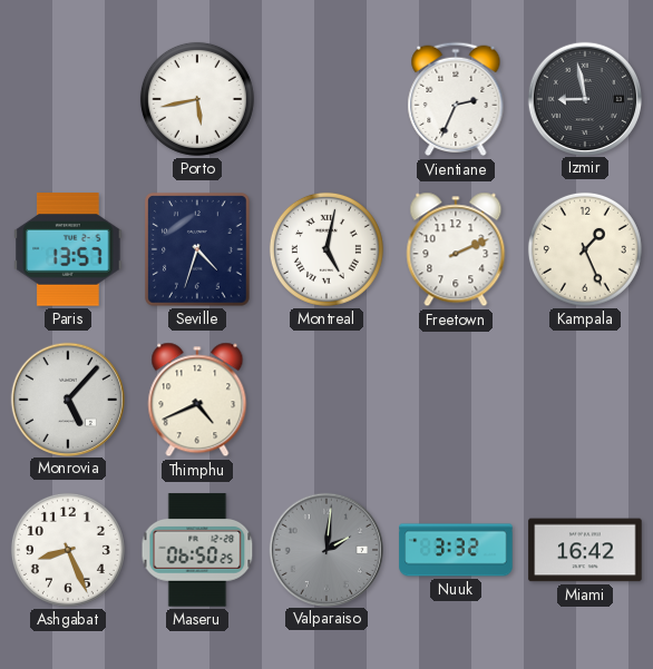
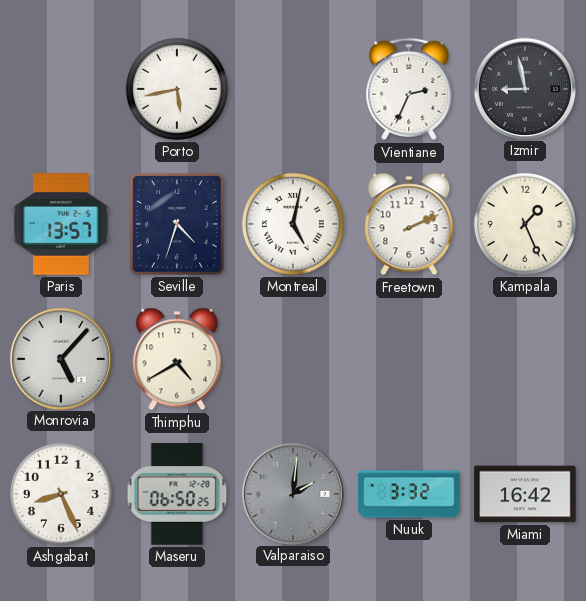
Thimphu: 4:41 -> 4:40 (177, 359)
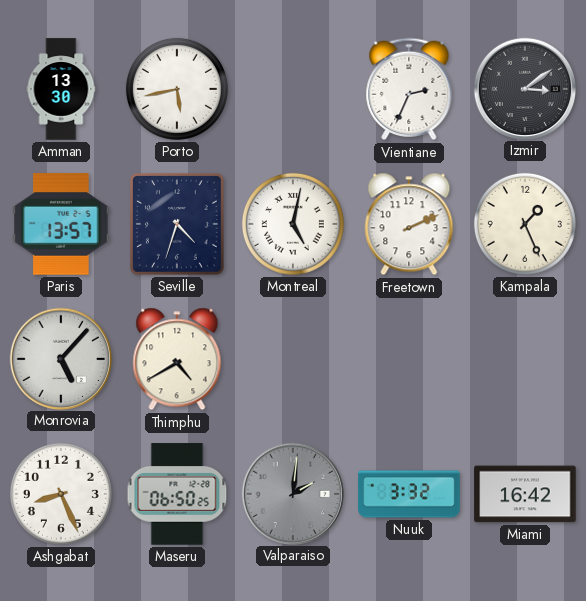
Amman: none -> 13:30 (61, 89)
Izmir: 8:58 -> 3:09 (524, 88)
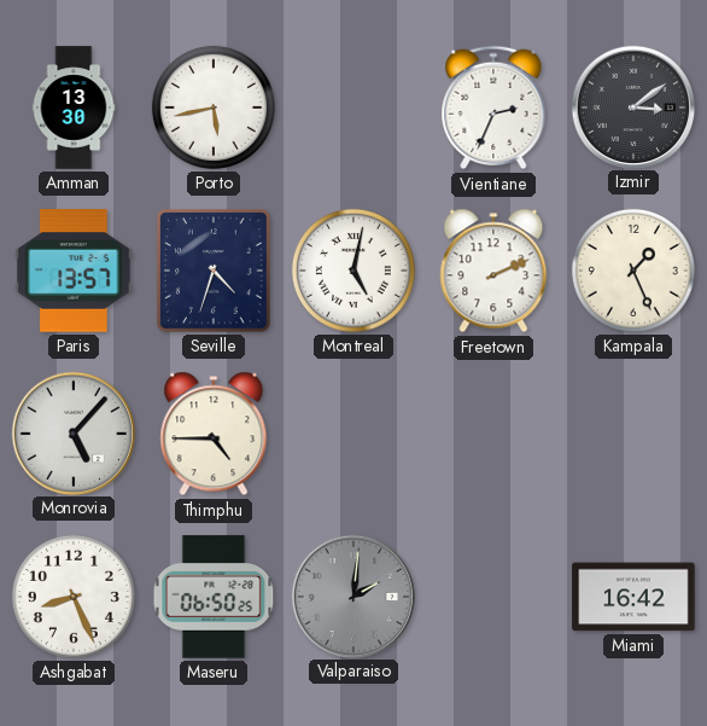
Thimphu: 4:40 -> 4:45 (214, 434)
Nuuk: 3:32 -> none (409, 494)
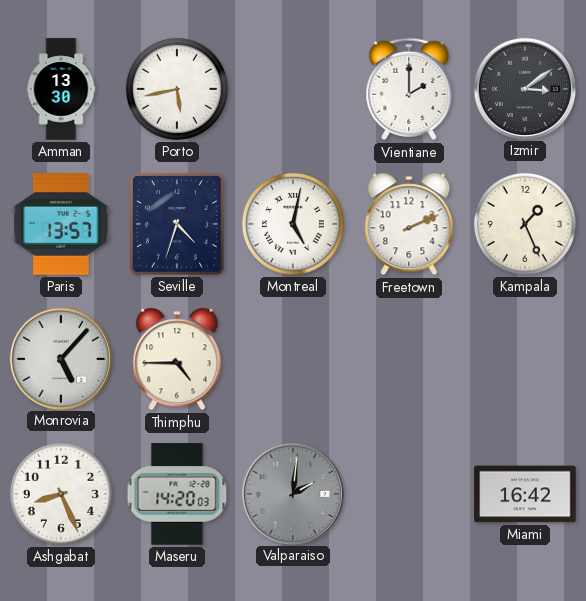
Vientiane: 2:34 -> 2:00 (409, 89)
Maseru: 06:50 -> 14:20 (177, 494)
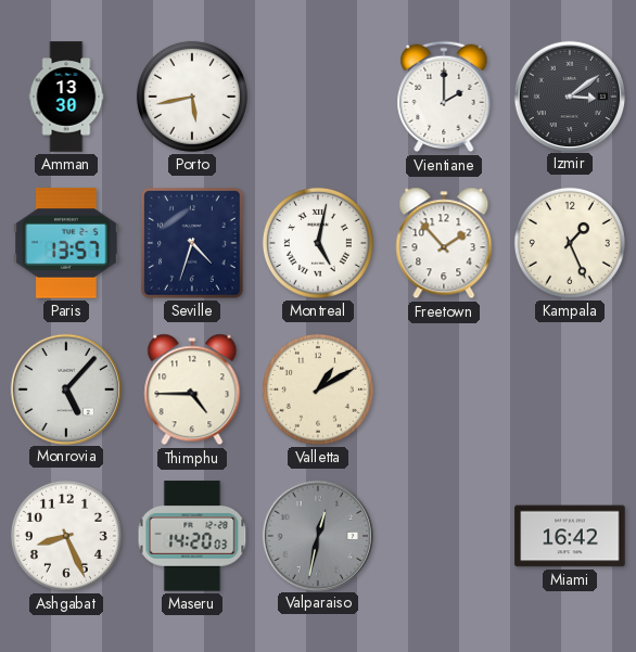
Freetown: 2:11 -> 1:53 (444, 243)
Valletta: none -> 1:10 (318, 389)
Valparaiso: 2:01 -> 12:32 (317, 535)
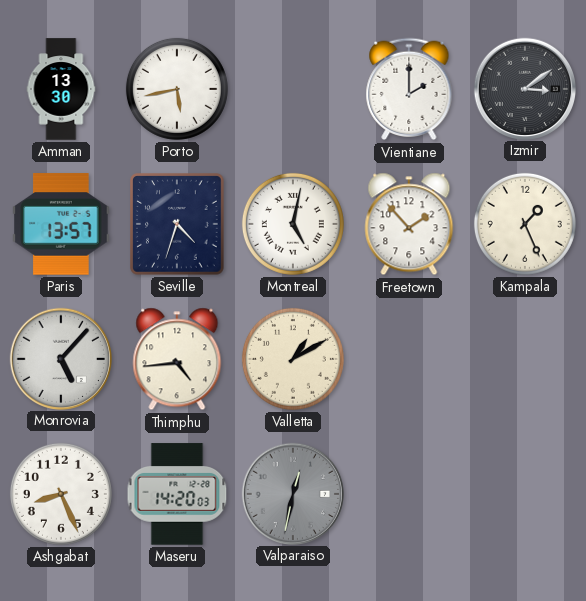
Thimphu: 4:45 -> 4:44 (177, 359)
Miami: 16:42 -> none (570, 536)
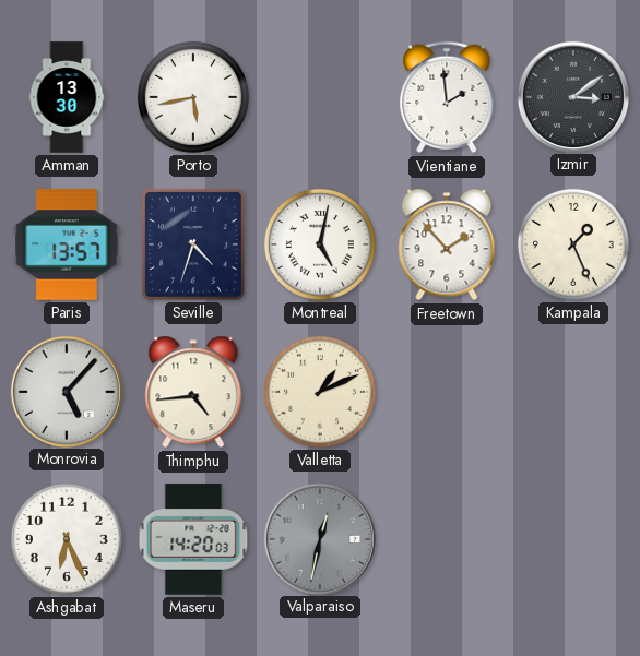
Vientiane: 2:00 -> 1:59 (447, 97)
Valletta: 1:10 -> 1:11 (320, 392)
Ashgabat: 8:26 -> 6:26 (67, 539)
